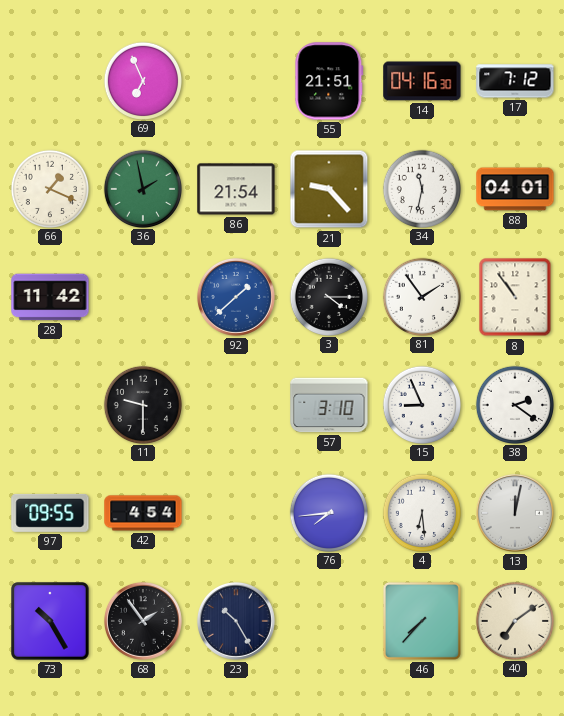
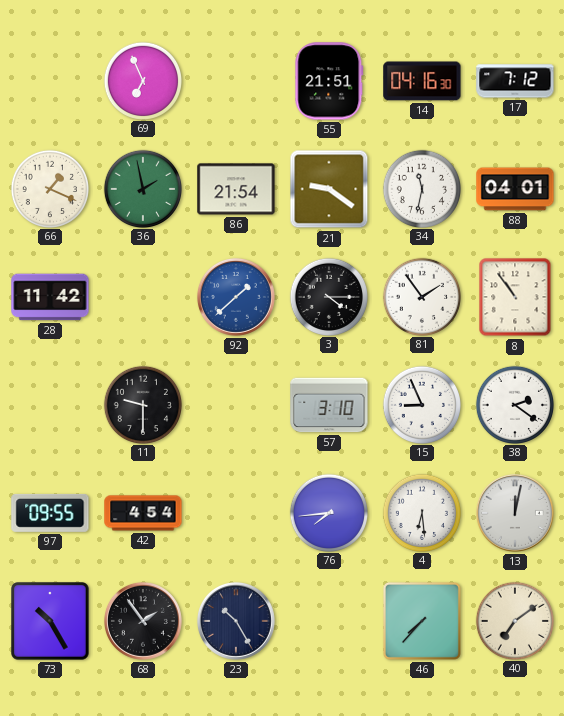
21: 9:23 -> 9:21 (329, 189)
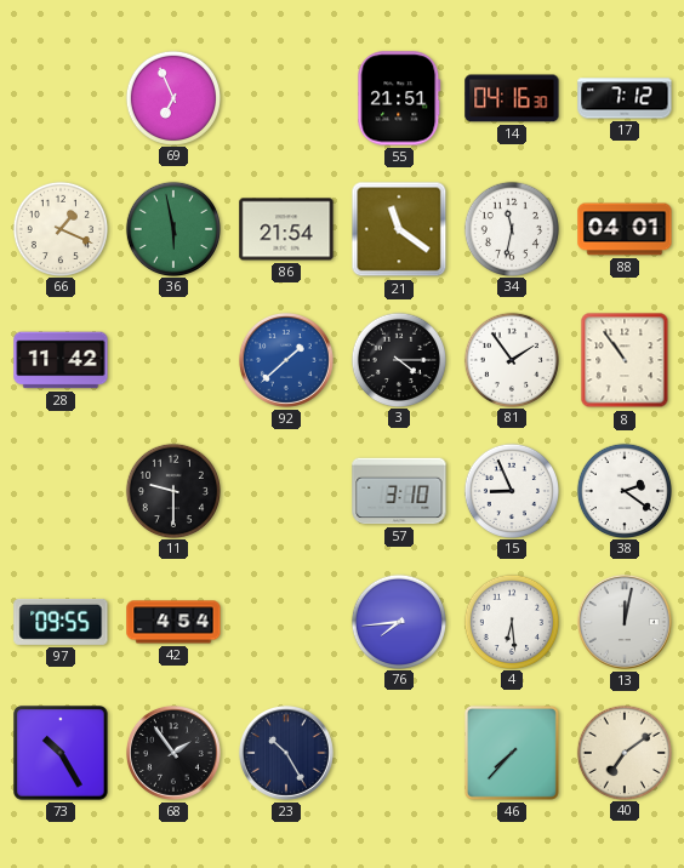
36: 1:58 -> 5:58 (172, 228)
21: 9:21 -> 11:21 (399, 229)
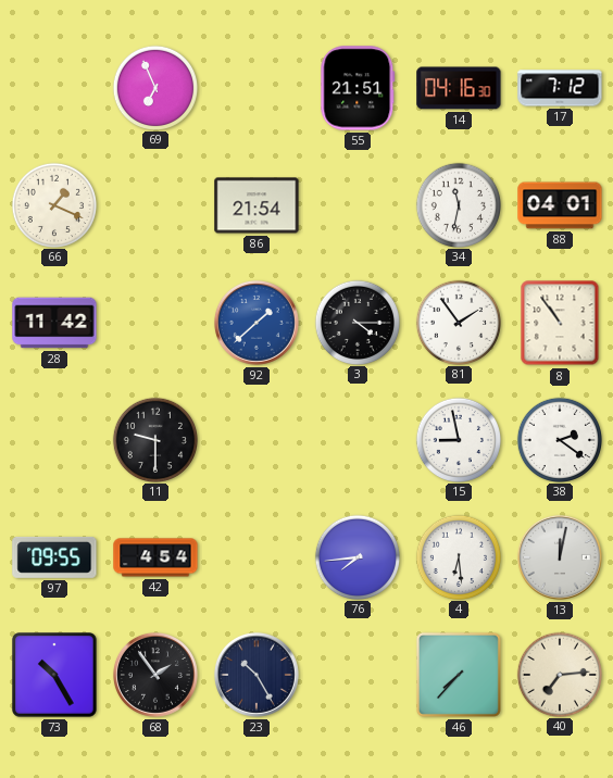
36: 5:58 -> none (172, 228)
21: 11:21 -> none (399, 229)
57: 3:10 -> none (399, 491)
15: 8:56 -> 8:58 (458, 439)
40: 7:09 -> 7:14 (559, 674)
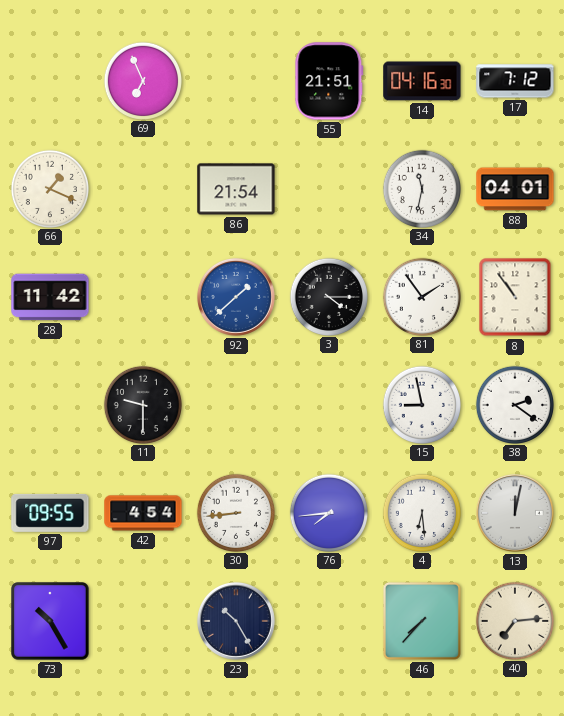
30: none -> 8:44 (235, 512)
68: 1:54 -> none (155, 675)
